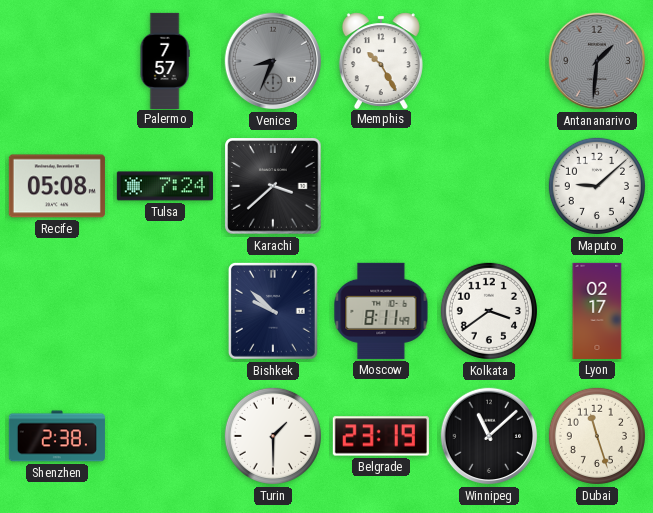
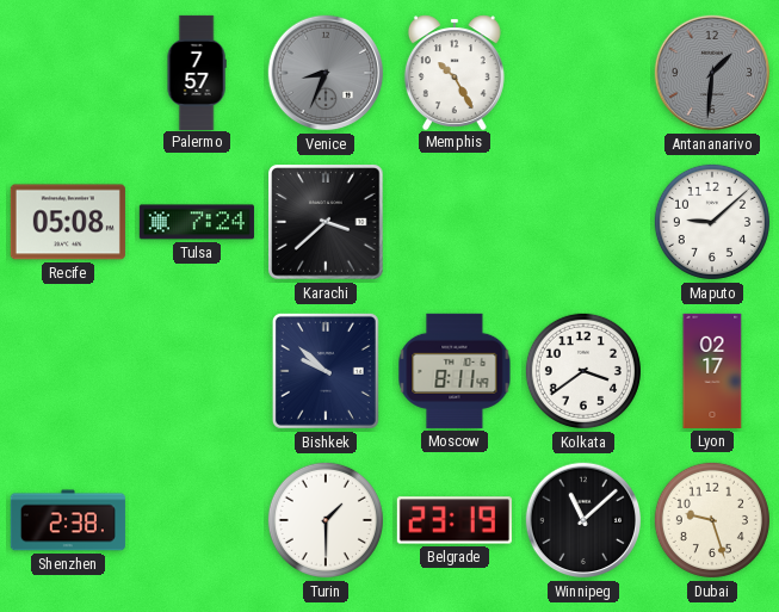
Dubai: 11:27 -> 9:27 (712, 520)
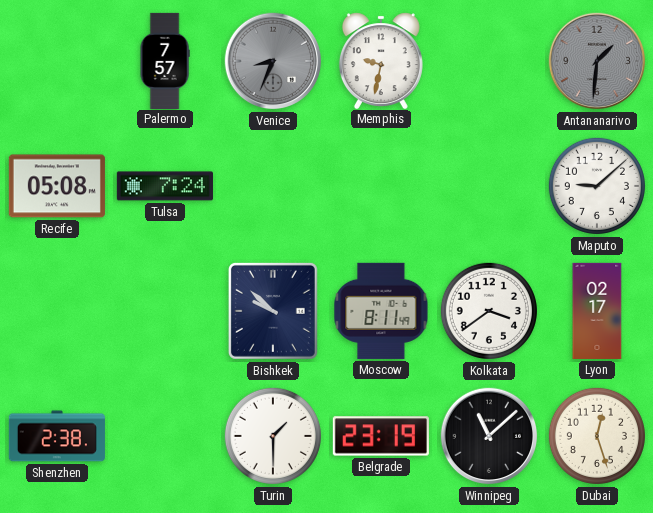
Memphis: 10:25 -> 9:32 (381, 60)
Karachi: 3:38 -> none (326, 222)
Dubai: 9:27 -> 12:27 (597, 436)
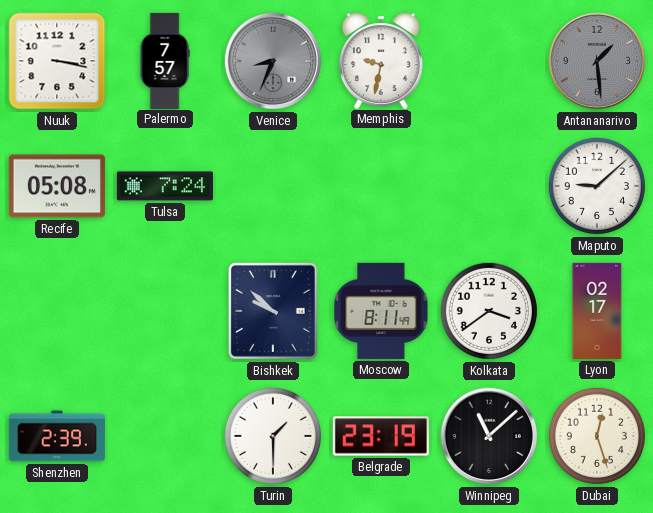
Nuuk: none -> 3:17 (57, 61)
Antananarivo: 1:31 -> 1:29 (597, 61)
Shenzhen: 2:38 -> 2:39 (57, 436)
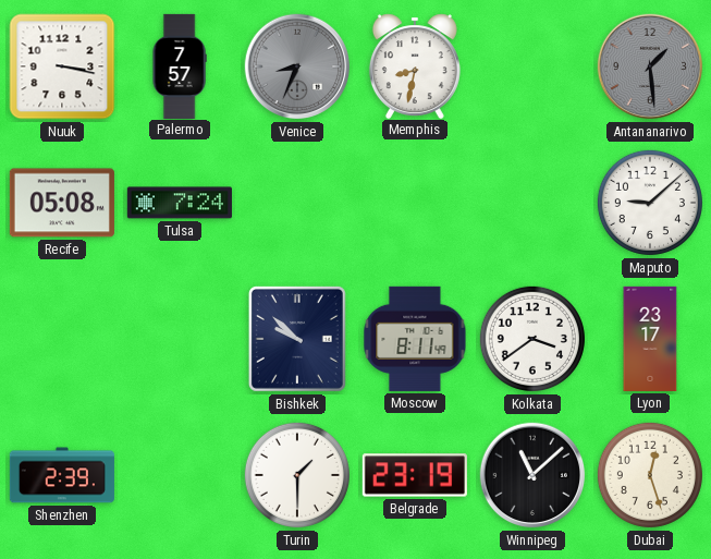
Memphis: 9:32 -> 8:32 (415, 65)
Lyon: 02:17 -> 23:17 (650, 339)
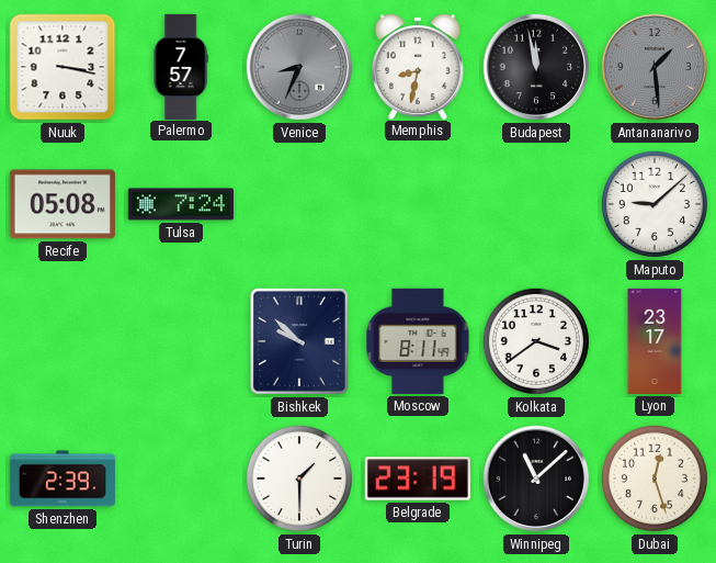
Budapest: none -> 11:58 (536, 67)
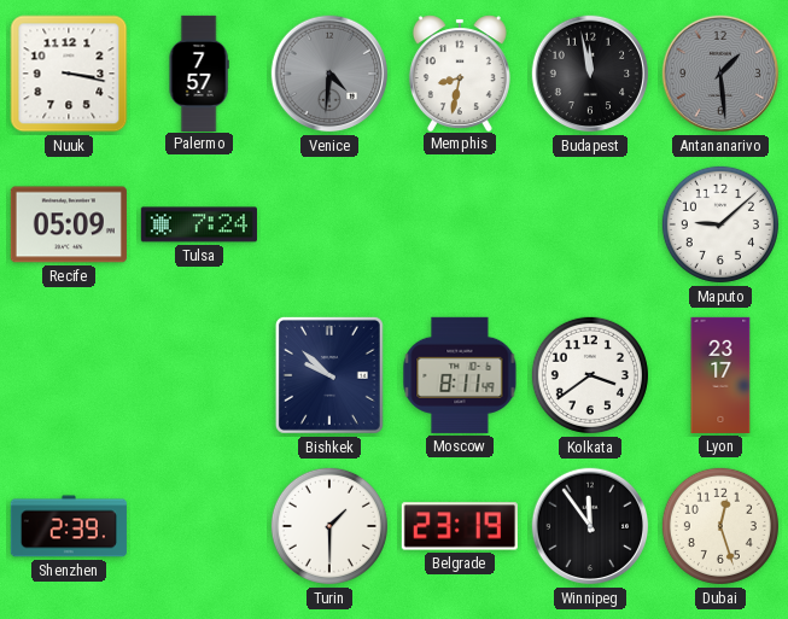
Venice: 8:34 -> 4:31 (329, 74)
Recife: 05:08 -> 05:09 (69, 224)
Winnipeg: 11:08 -> 11:54 (590, 526)
